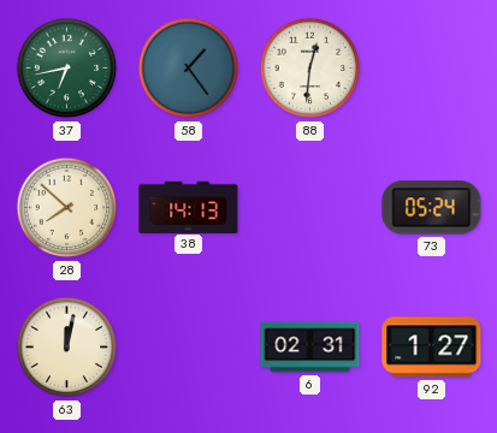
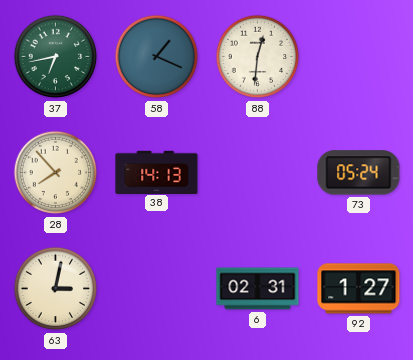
58: 1:24 -> 1:19 (157, 57)
28: 7:52 -> 7:53 (56, 173)
63: 12:02 -> 3:02 (56, 289)
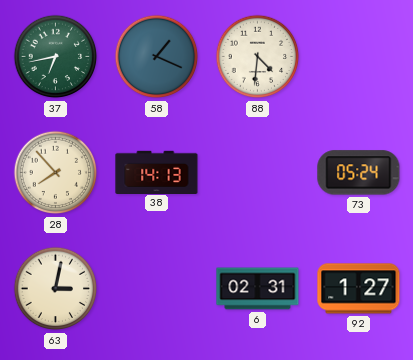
88: 12:31 -> 4:31 (258, 57)
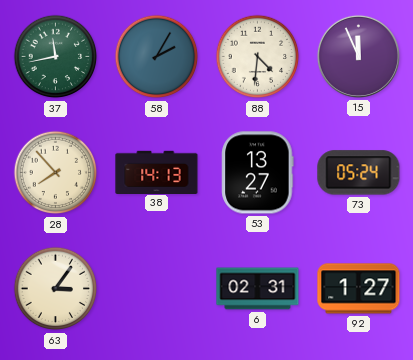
37: 6:43 -> 11:43 (56, 57)
58: 1:19 -> 2:05 (157, 57)
15: none -> 11:56 (358, 56)
53: none -> 13:27 (258, 173)
63: 3:02 -> 3:06 (56, 289)
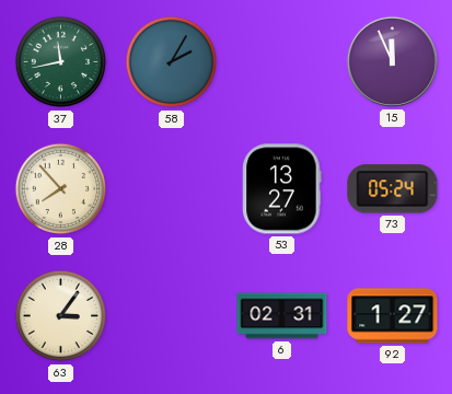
88: 4:31 -> none (258, 57)
38: 14:13 -> none (157, 172)
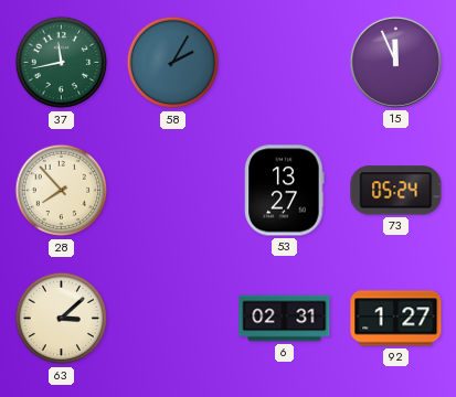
63: 3:06 -> 3:08 (62, 319)
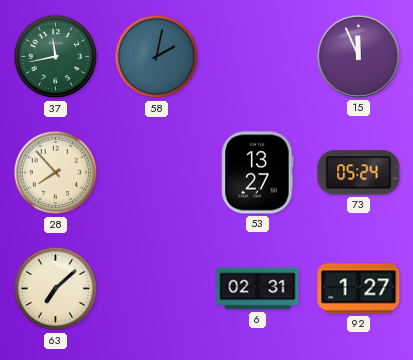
58: 2:05 -> 2:02 (157, 57)
63: 3:08 -> 7:08 (56, 289)
